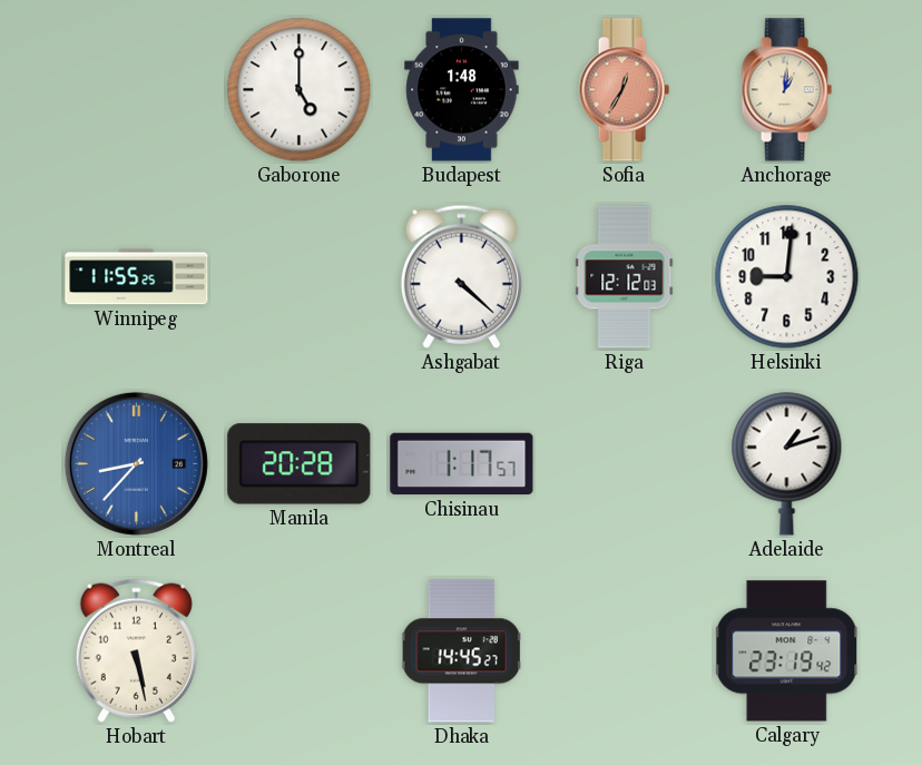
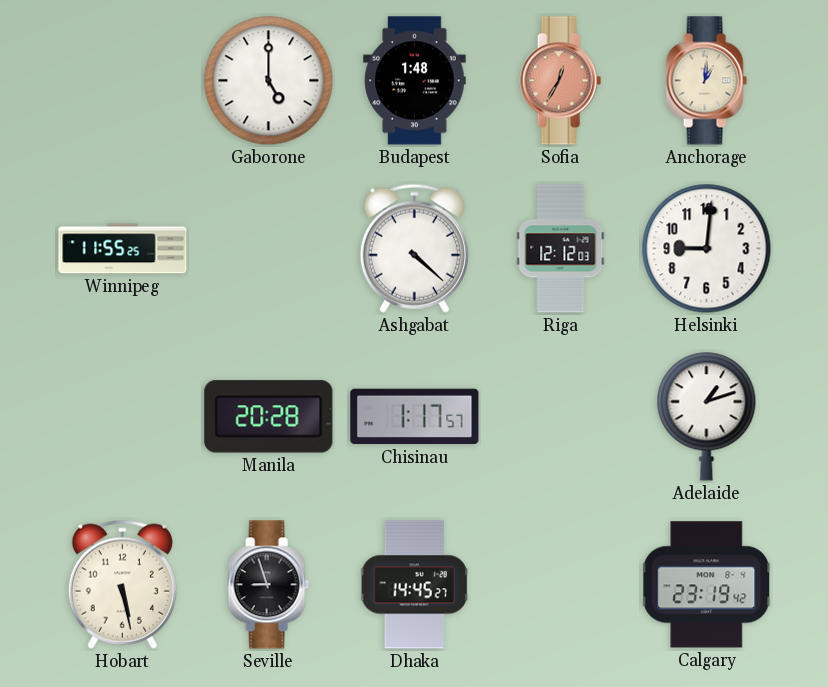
Montreal: 8:37 -> none (136, 463)
Seville: none -> 8:57 (268, 585)
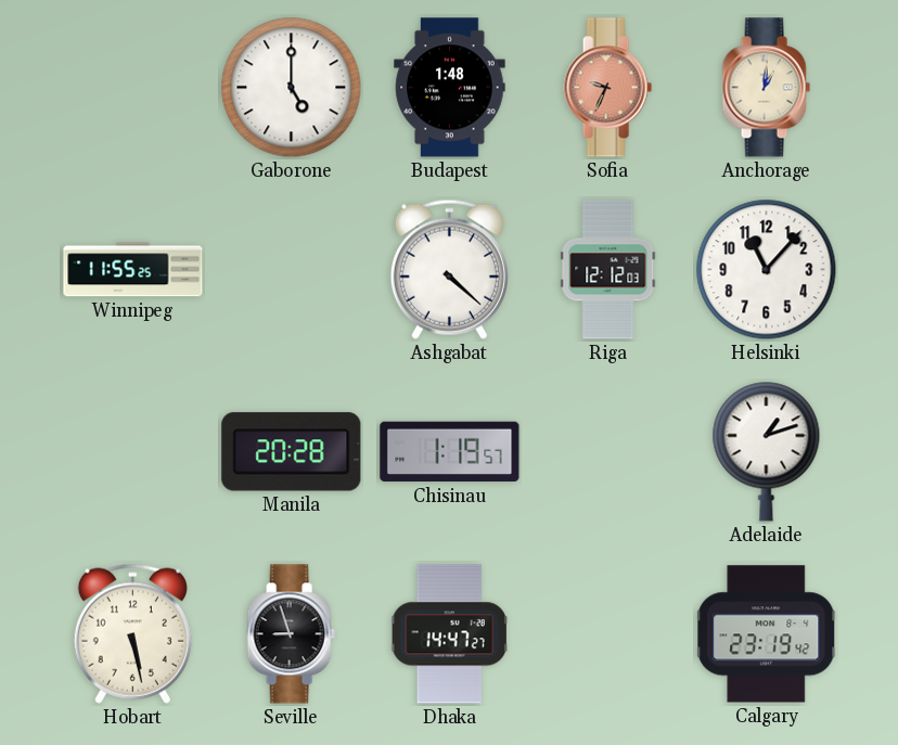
Sofia: 12:35 -> 9:34 (607, 88)
Helsinki: 9:01 -> 11:07 (767, 270)
Chisinau: 1:17 -> 1:19 (450, 452)
Dhaka: 14:45 -> 14:47 (450, 634)
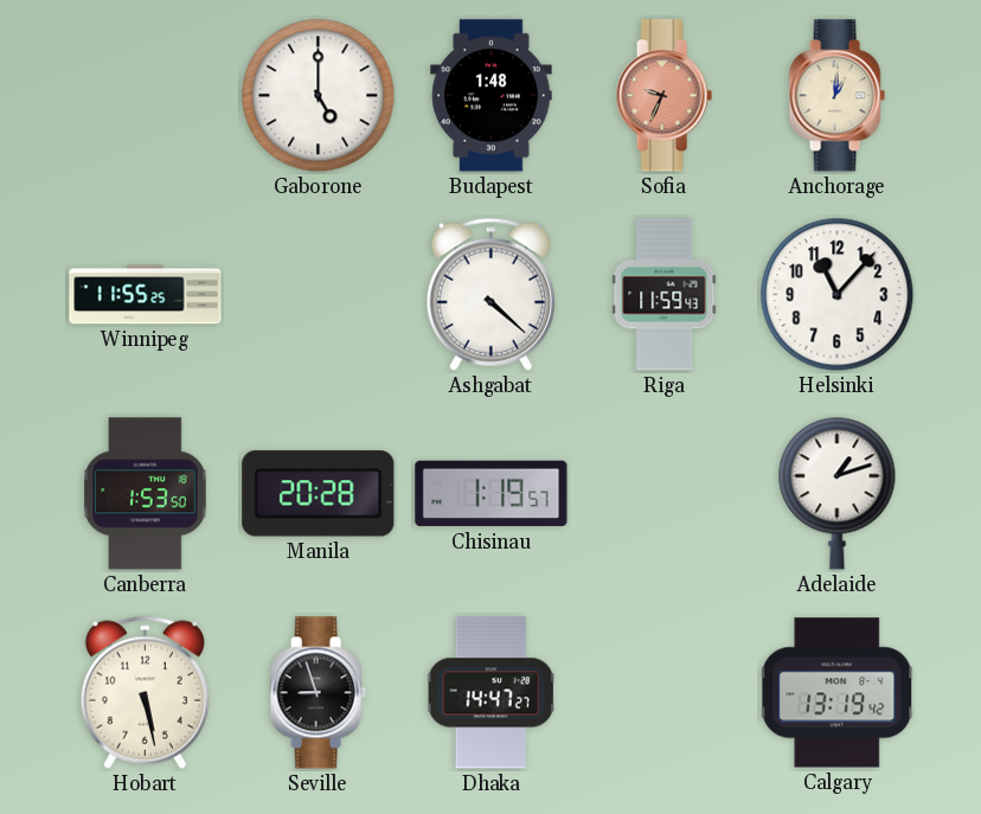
Riga: 12:12 -> 11:59 (665, 295)
Canberra: none -> 1:53 (146, 494)
Calgary: 23:19 -> 13:19 (838, 693)
